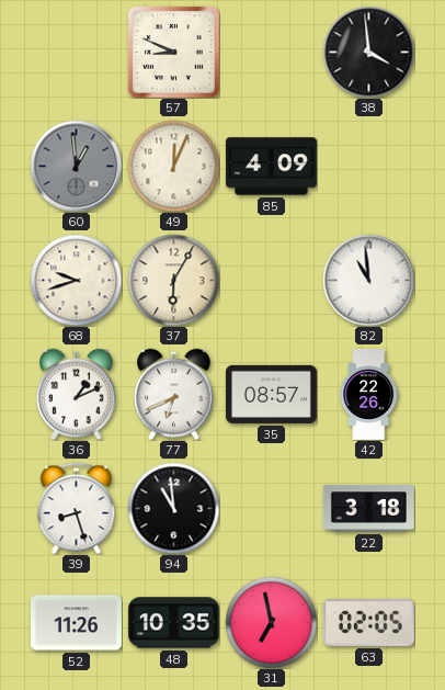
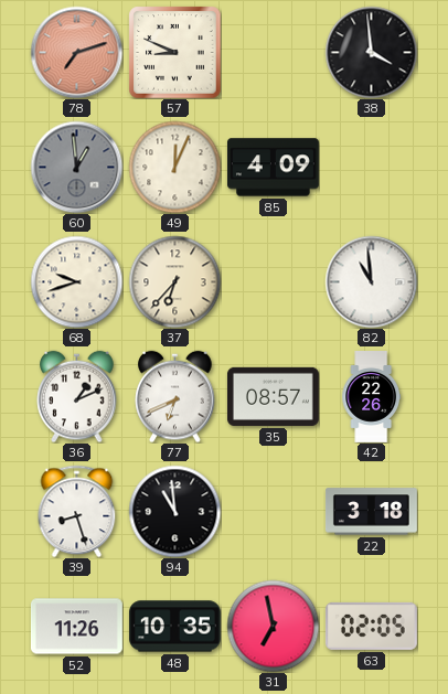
78: none -> 7:12 (76, 52)
37: 6:05 -> 6:37 (174, 281)
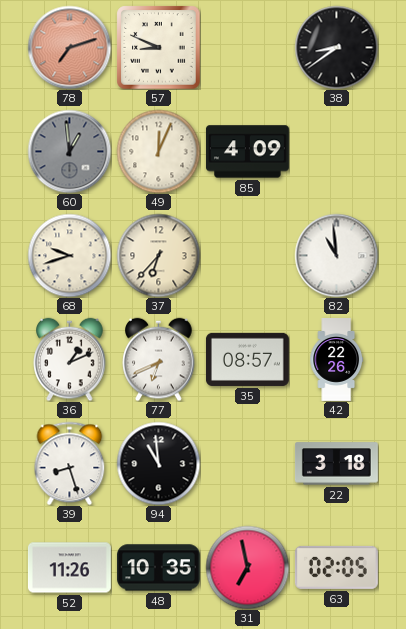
38: 3:59 -> 8:39 (336, 47)
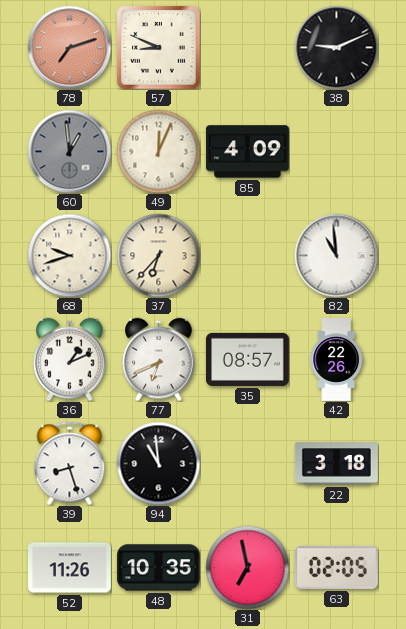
38: 8:39 -> 9:11 (336, 47)
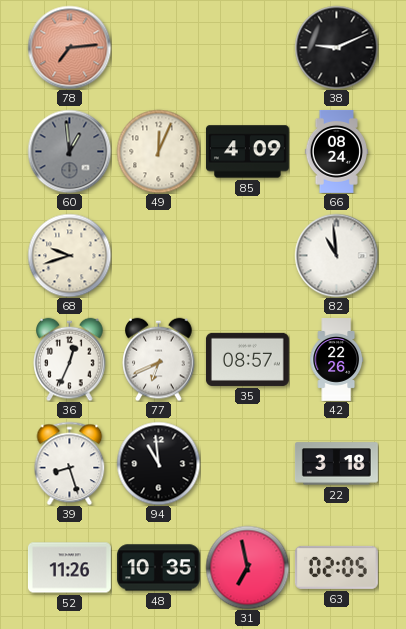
78: 7:12 -> 7:14 (69, 47)
57: 8:49 -> none (158, 47)
66: none -> 08:24 (336, 151)
37: 6:37 -> none (158, 255)
36: 1:11 -> 12:34 (70, 359)
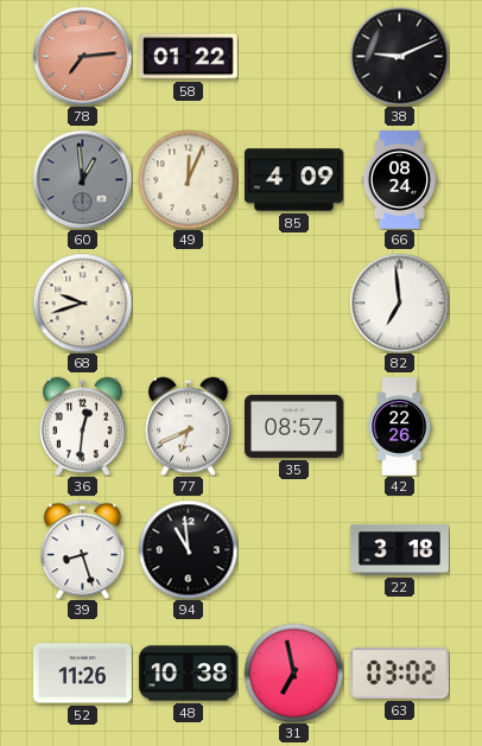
58: none -> 01:22 (188, 57)
82: 10:59 -> 6:59 (399, 302)
36: 12:34 -> 12:31 (83, 426)
48: 10:35 -> 10:38 (188, 674)
63: 02:05 -> 03:02 (399, 672)
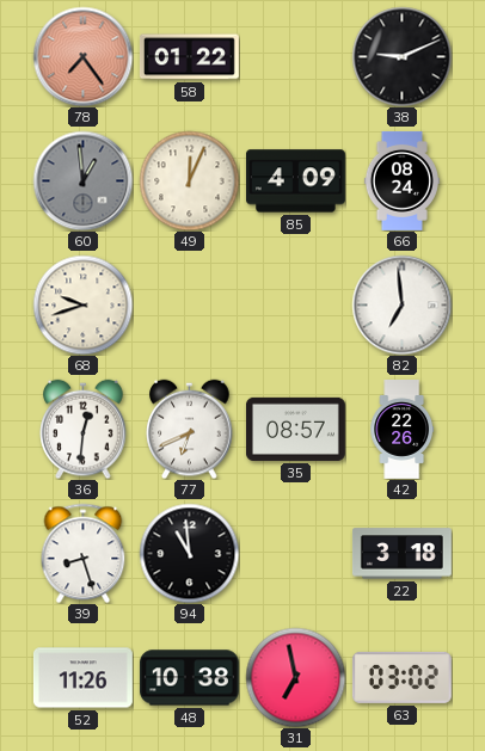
78: 7:14 -> 7:24 (82, 56)
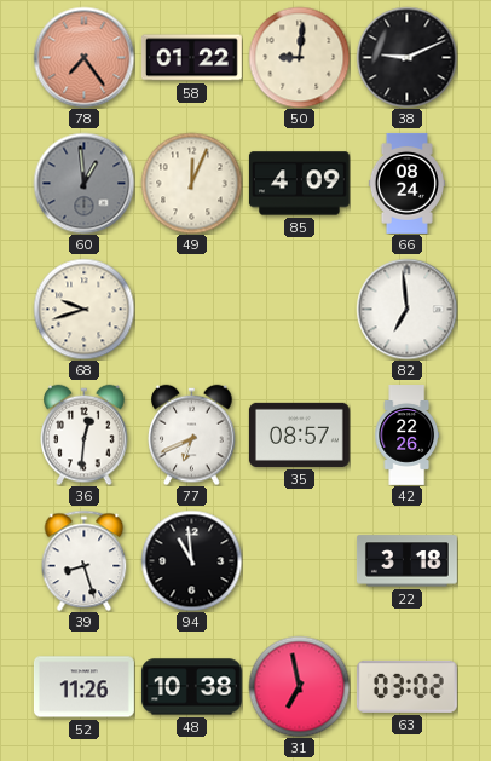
50: none -> 9:01 (299, 57)
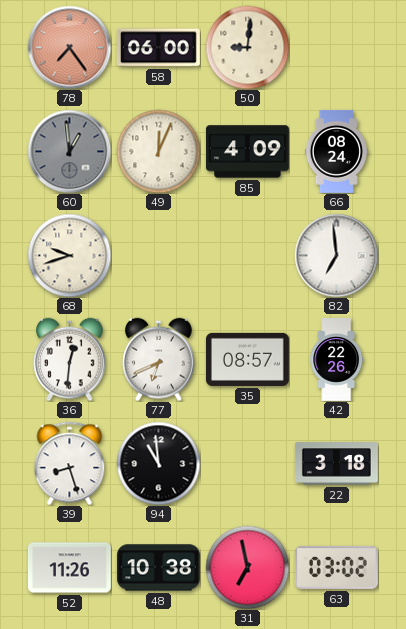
58: 01:22 -> 06:00 (158, 48)
38: 9:11 -> none (406, 57)
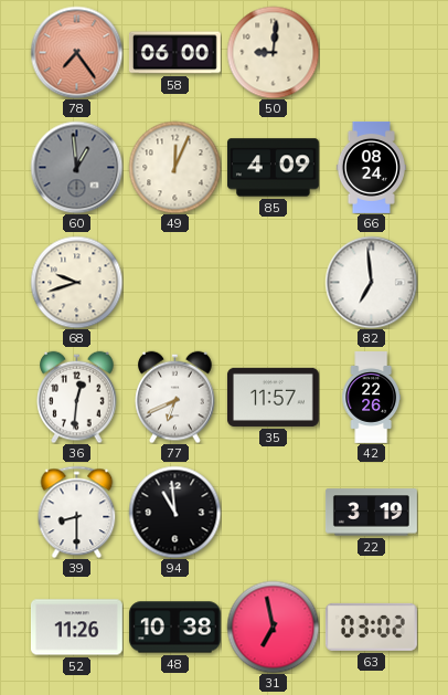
35: 08:57 -> 11:57 (273, 397)
39: 8:27 -> 8:30 (77, 512)
22: 3:18 -> 3:19 (371, 513)
